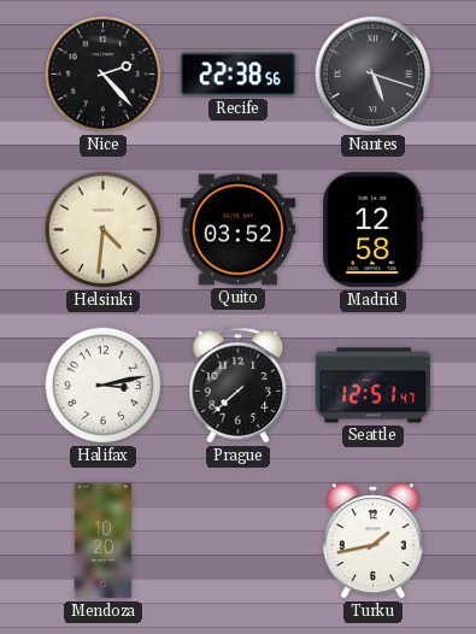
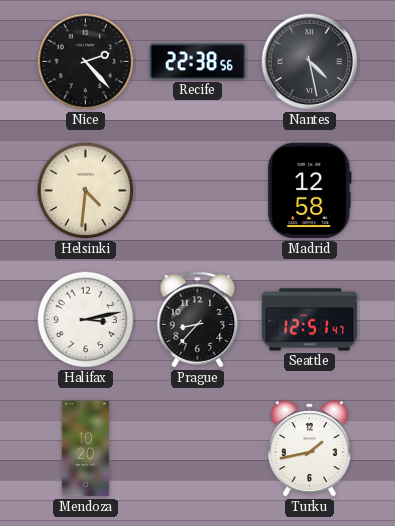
Nantes: 5:18 -> 4:28 (310, 62)
Quito: 03:52 -> none (239, 230)
Prague: 7:38 -> 8:37 (198, 320)
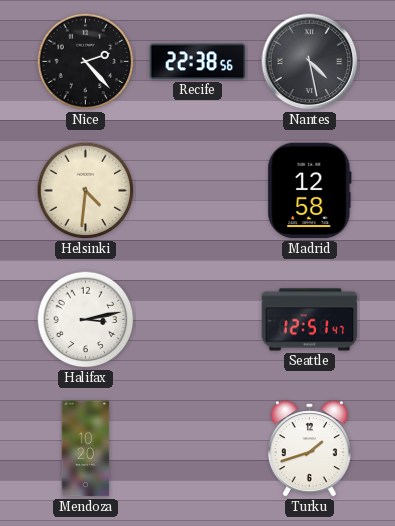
Prague: 8:37 -> none (198, 320)
Turku: 1:43 -> 1:42 (309, 449)
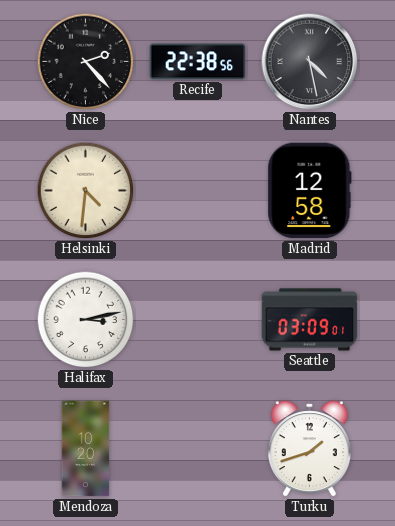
Seattle: 12:51 -> 03:09 (310, 320)
